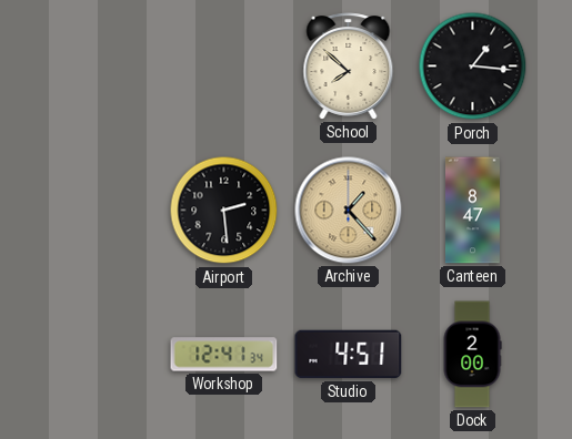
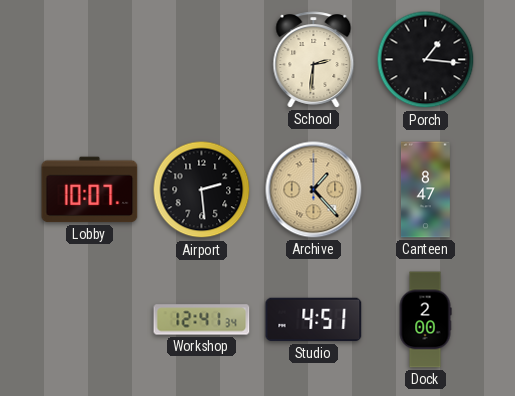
School: 7:52 -> 2:31 (314, 60)
Lobby: none -> 10:07 (90, 190)
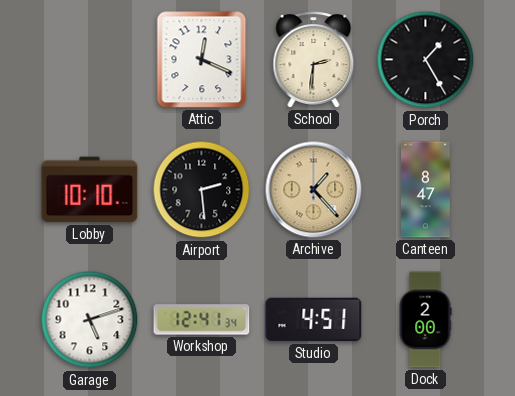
Attic: none -> 12:19 (202, 60)
Porch: 1:16 -> 1:25 (426, 60)
Lobby: 10:07 -> 10:10 (90, 190)
Garage: none -> 5:12 (90, 320)
